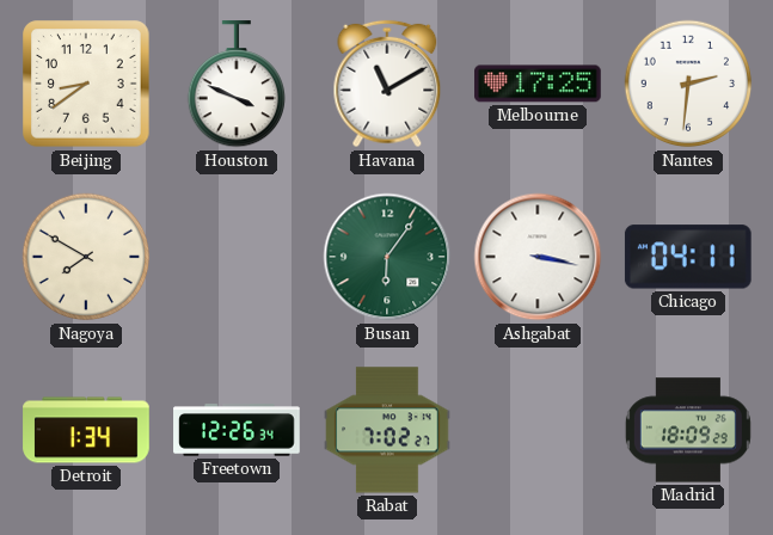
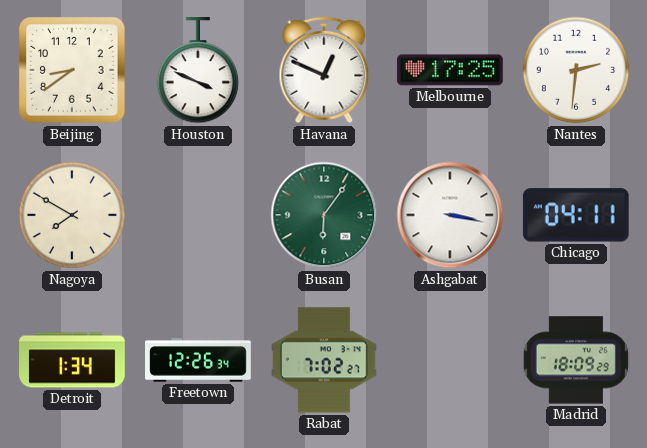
Havana: 11:10 -> 12:49 (324, 70)
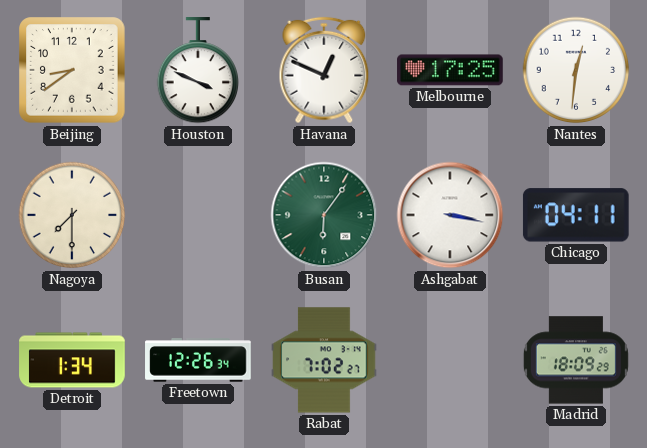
Nantes: 2:31 -> 12:31 (576, 70)
Nagoya: 7:50 -> 7:30 (72, 215)
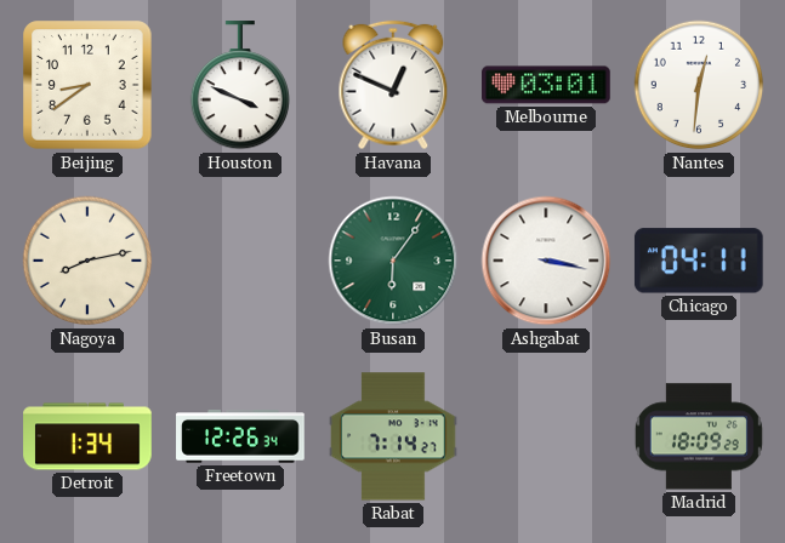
Melbourne: 17:25 -> 03:01 (546, 85)
Nagoya: 7:30 -> 8:13 (87, 261)
Rabat: 7:02 -> 7:14 (393, 436)
